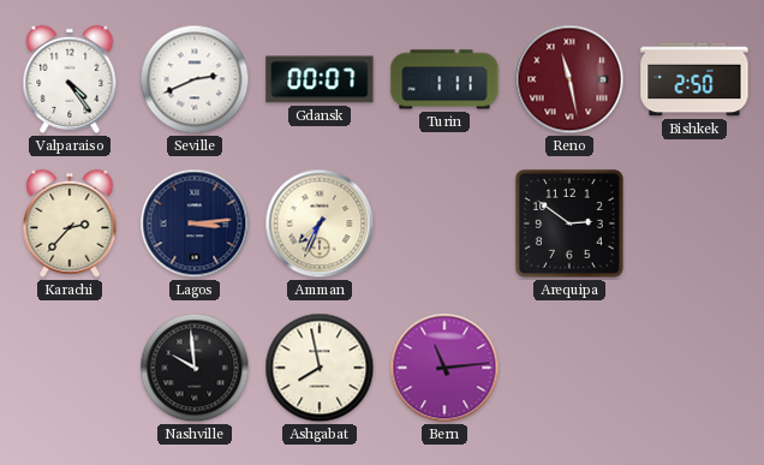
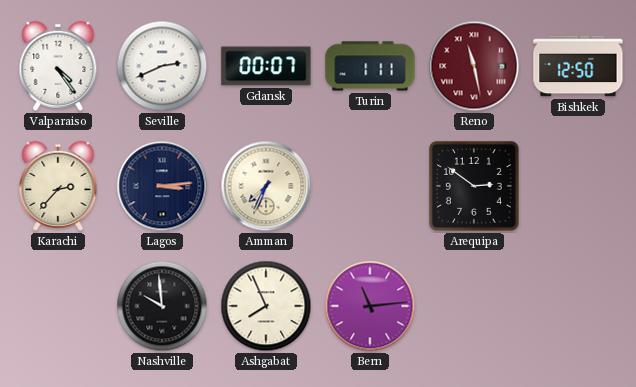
Bishkek: 2:50 -> 12:50 (578, 66)
Ashgabat: 7:58 -> 7:56 (266, 306)
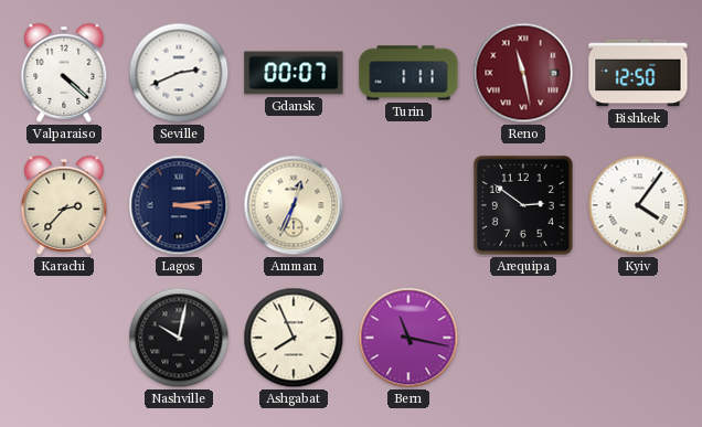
Valparaiso: 4:24 -> 4:22 (64, 73)
Amman: 7:34 -> 12:34 (294, 205)
Kyiv: none -> 4:06 (638, 205)
Nashville: 9:59 -> 10:02 (179, 338)
Bern: 11:14 -> 11:17 (408, 338)
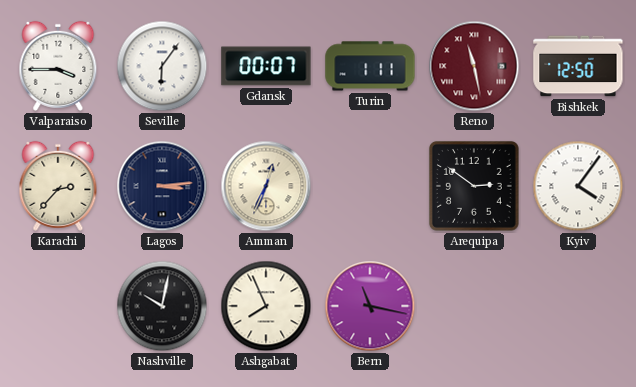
Valparaiso: 4:22 -> 3:45 (58, 66)
Seville: 2:41 -> 6:06 (162, 66)
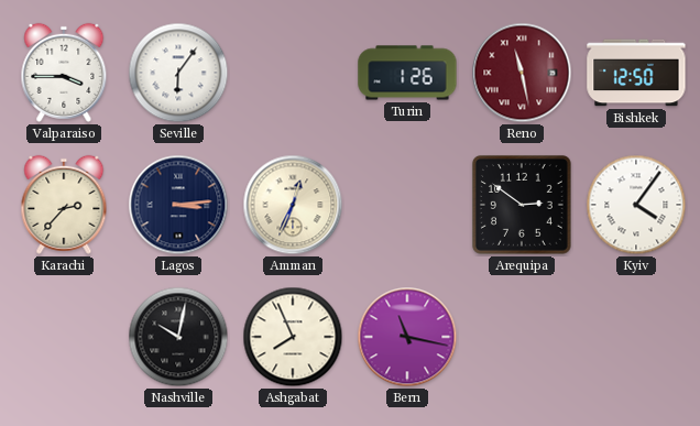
Gdansk: 00:07 -> none (266, 66)
Turin: 1:11 -> 1:26 (407, 73)
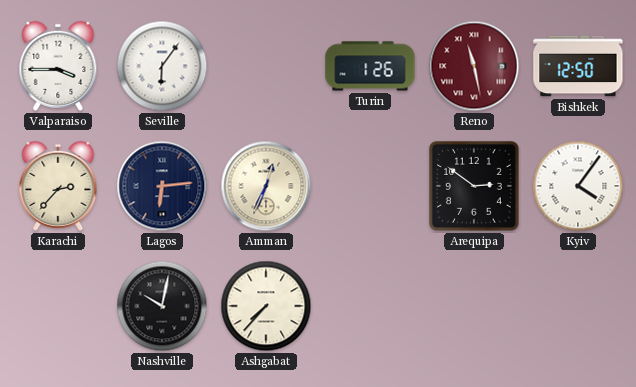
Lagos: 3:14 -> 6:14 (162, 186)
Ashgabat: 7:56 -> 7:37 (266, 306)
Bern: 11:17 -> none (407, 337)
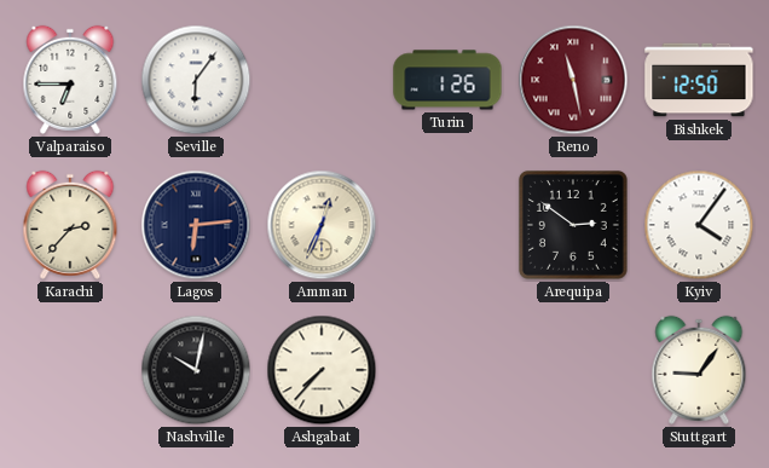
Valparaiso: 3:45 -> 6:45 (70, 80)
Stuttgart: none -> 9:06 (699, 370)
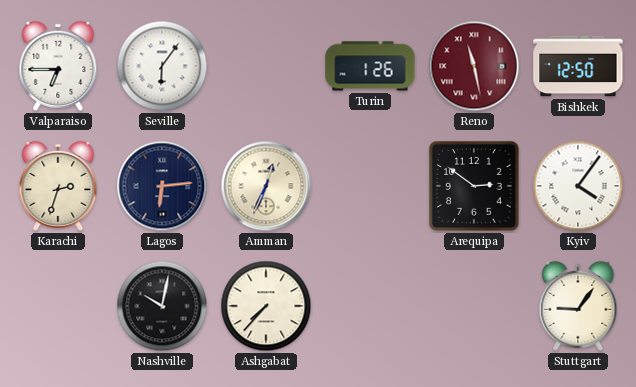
Karachi: 2:37 -> 2:33 (58, 186)
